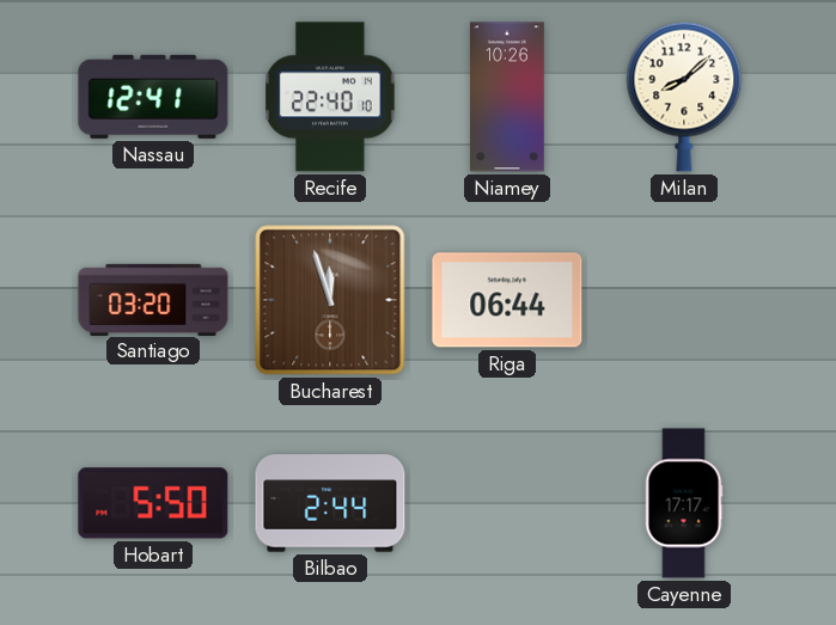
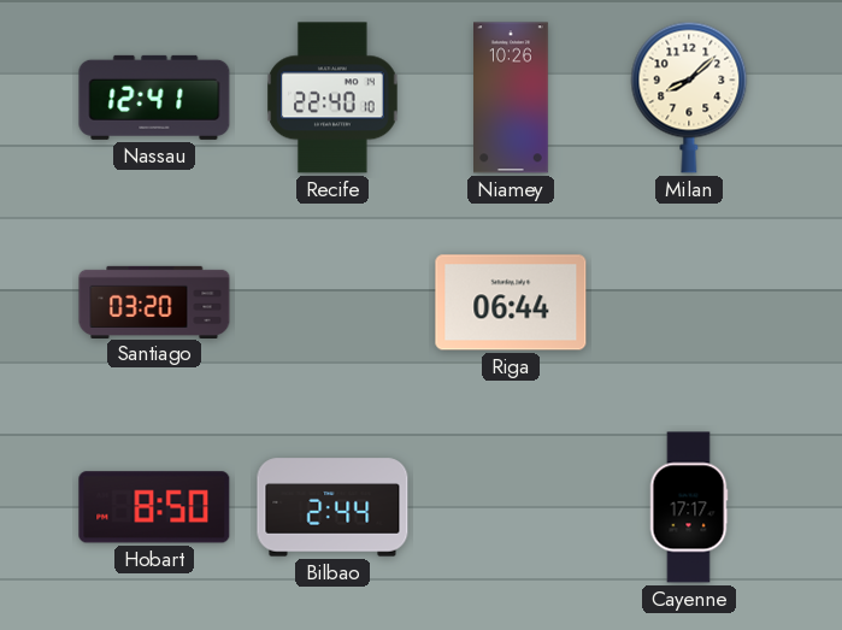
Bucharest: 11:57 -> none (330, 300)
Hobart: 5:50 -> 8:50 (154, 507)
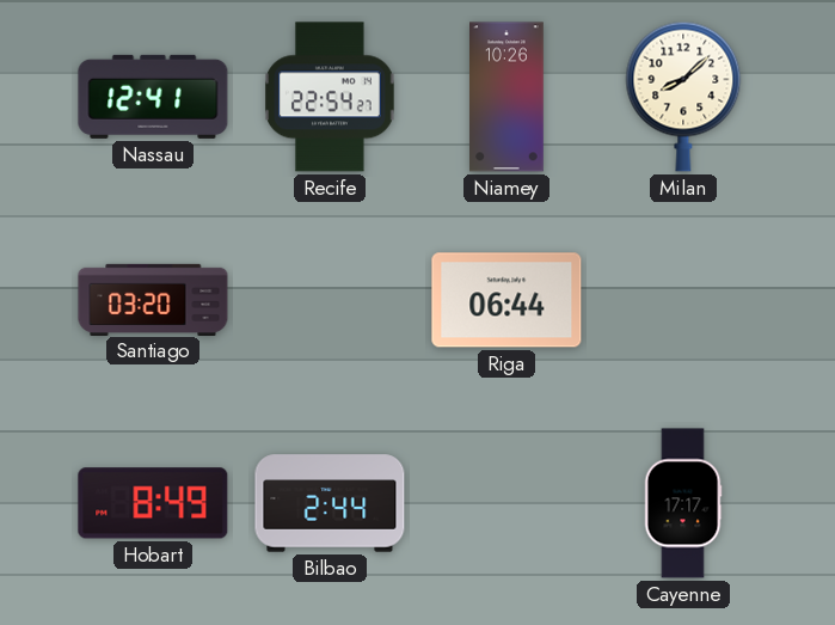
Recife: 22:40 -> 22:54 (330, 97)
Hobart: 8:50 -> 8:49 (153, 503)
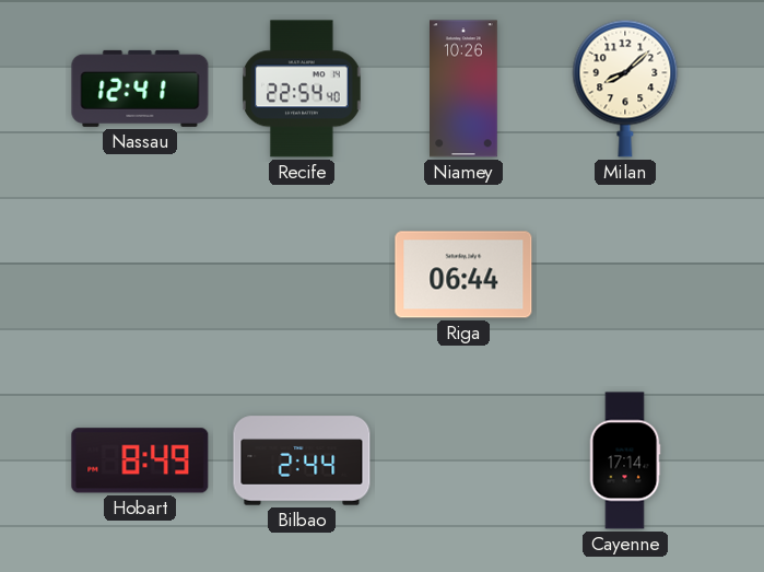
Recife: 22:54:27 -> 22:54:40 (302, 89)
Santiago: 03:20 -> none (153, 299)
Cayenne: 17:17 -> 17:14 (625, 460)
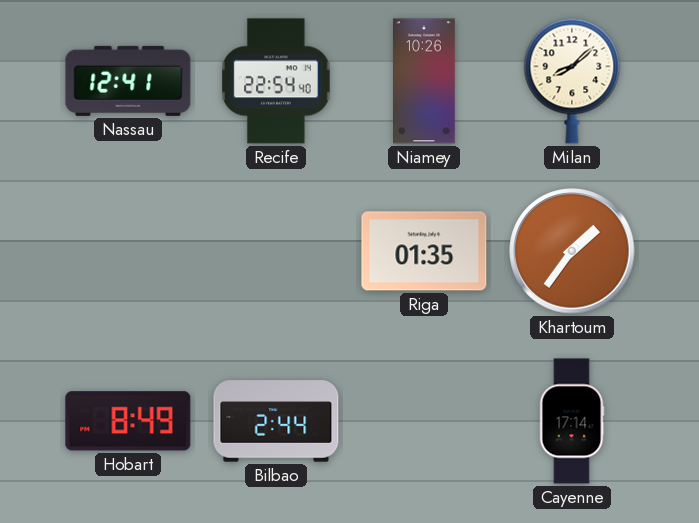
Riga: 06:44 -> 01:35 (424, 251)
Khartoum: none -> 1:36 (572, 251)
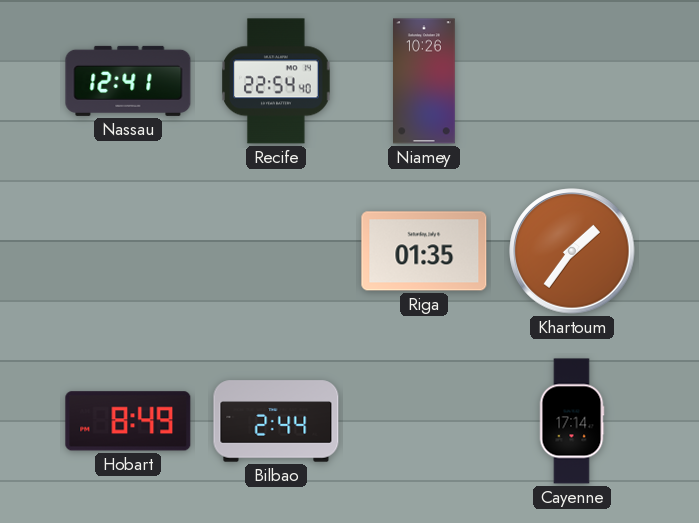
Milan: 8:08 -> none (572, 81)
